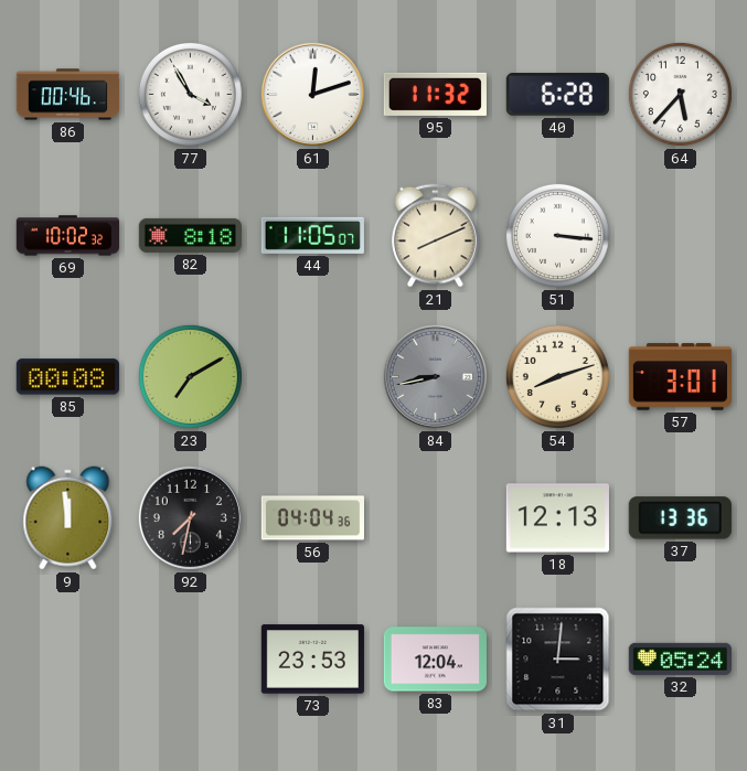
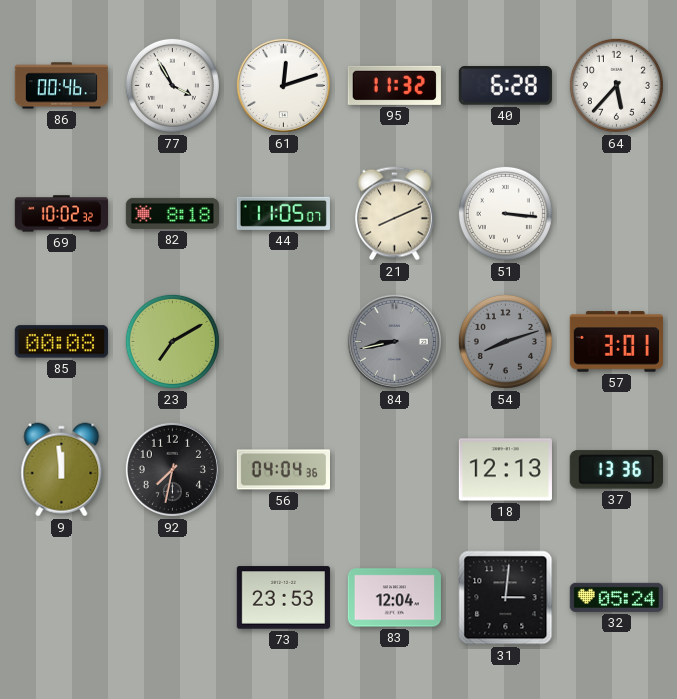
54 dial: cream -> grey (505, 341)
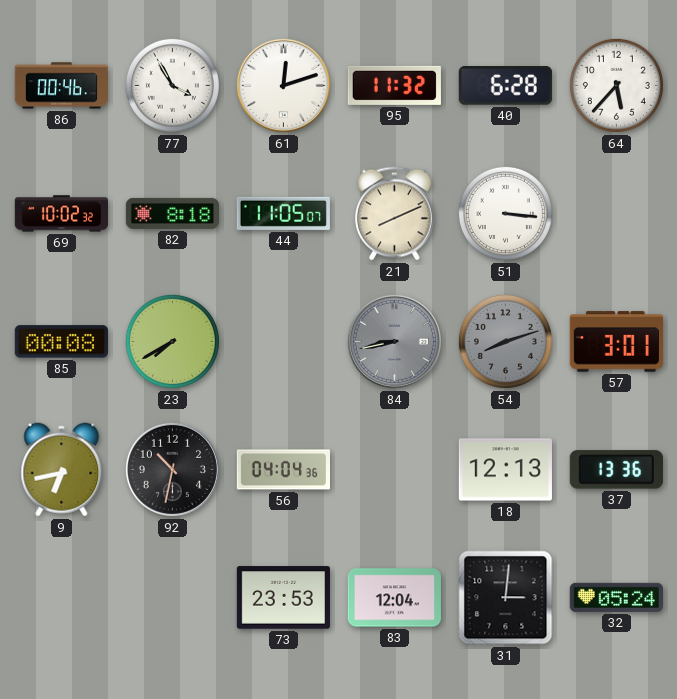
23: 7:10 -> 7:40 (172, 341)
9: 11:59 -> 6:43 (62, 470)
92: 7:32 -> 10:32 (172, 469)
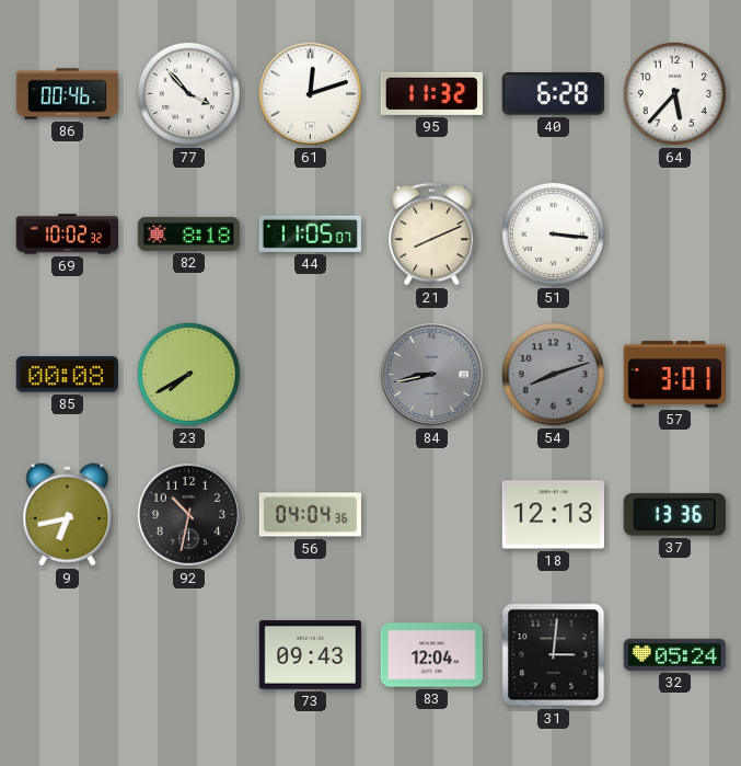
77: 3:55 -> 3:53 (188, 93)
73: 23:53 -> 09:43 (310, 655)
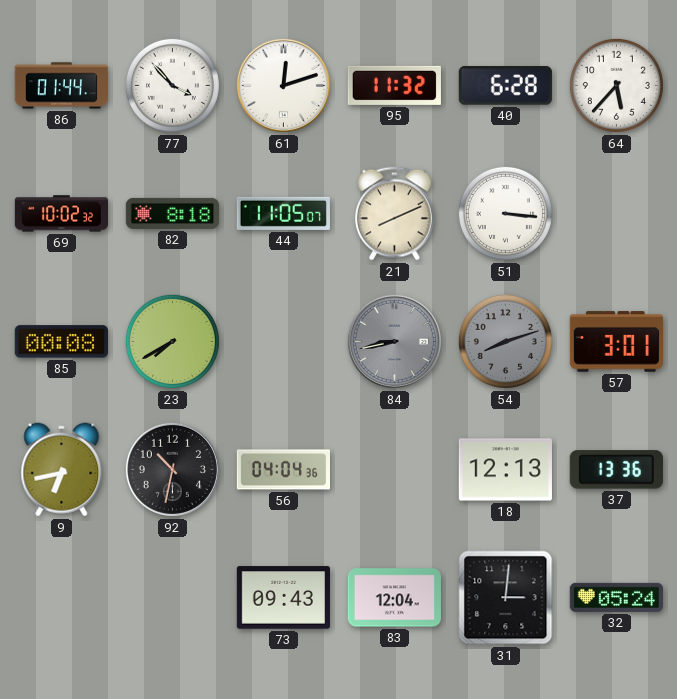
86: 00:46 -> 01:44 (61, 86)
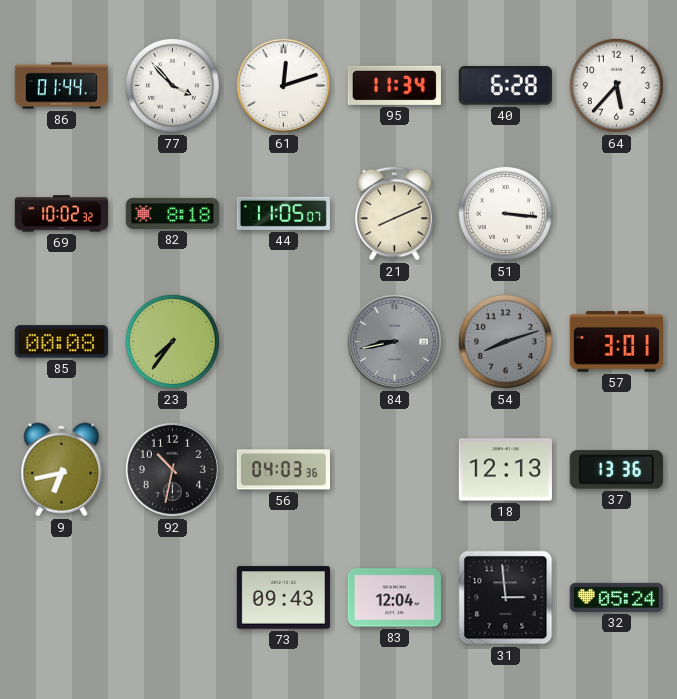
95: 11:32 -> 11:34 (394, 85)
23: 7:40 -> 7:36 (172, 341)
56: 04:04 -> 04:03 (283, 470)
31: 3:01 -> 2:59 (506, 598)
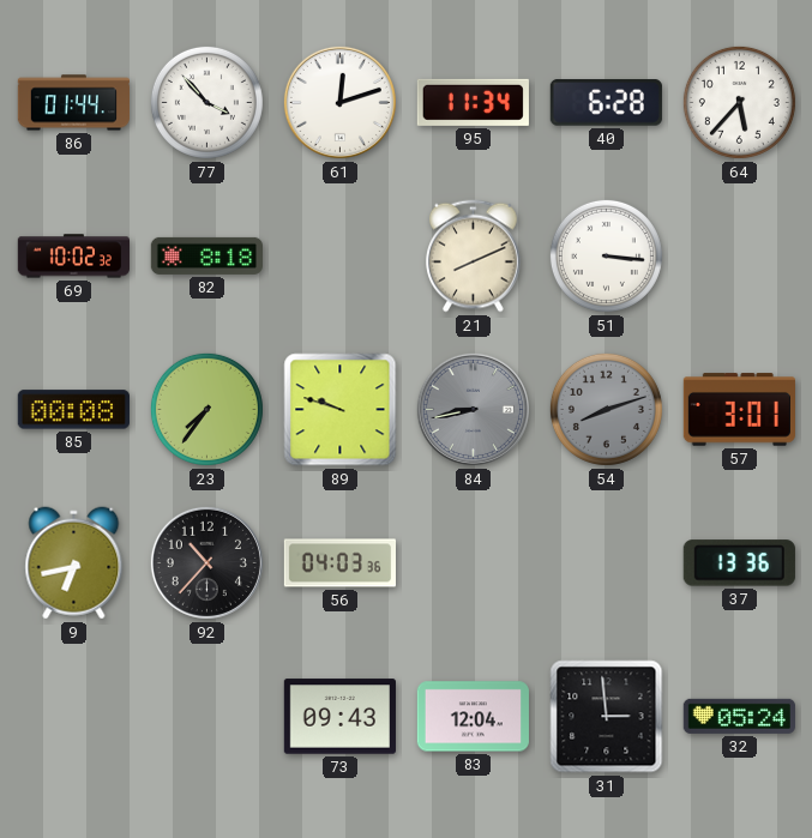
44: 11:05 -> none (283, 213)
89: none -> 9:48 (341, 410)
92: 10:32 -> 10:37 (206, 562)
18: 12:13 -> none (505, 470)
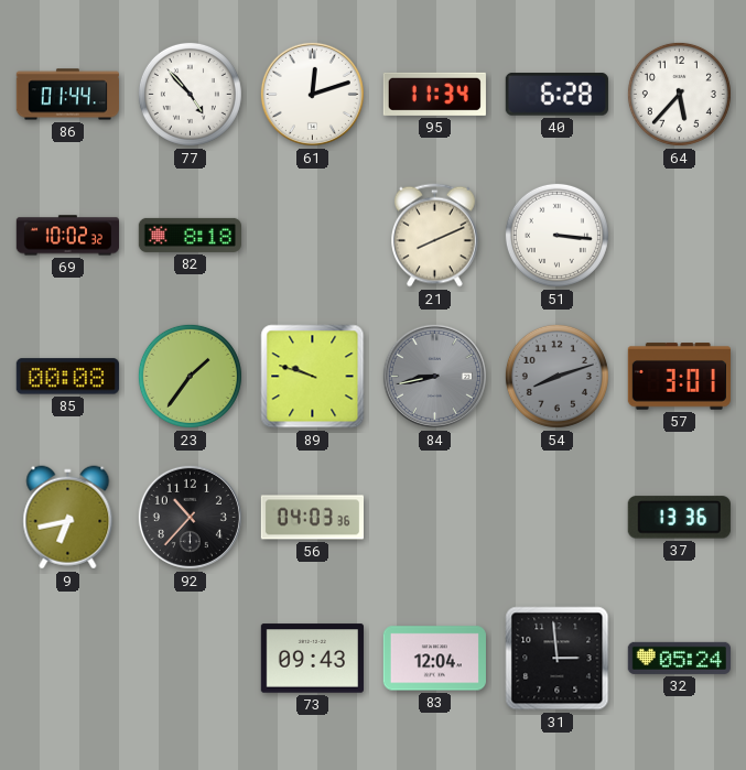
77: 3:53 -> 4:53 (190, 94)
23: 7:36 -> 1:36 (190, 376)
